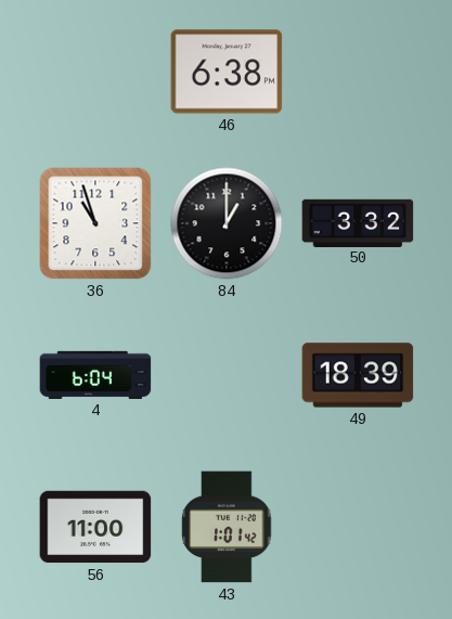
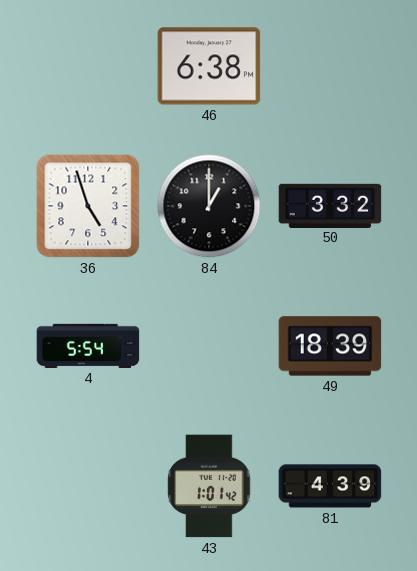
36: 10:57 -> 4:57 (88, 206)
4: 6:04 -> 5:54 (88, 346)
56: 11:00 -> none (95, 527)
81: none -> 4:39 (330, 486)
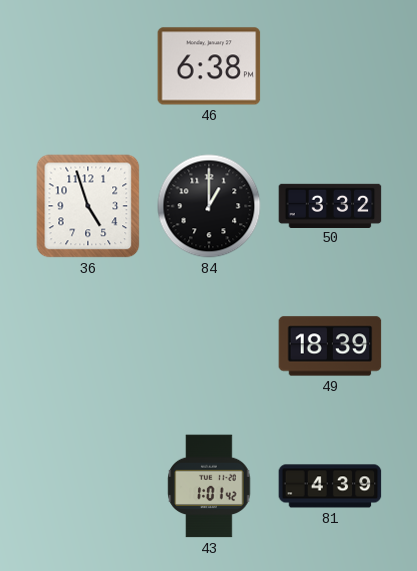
4: 5:54 -> none (88, 346)
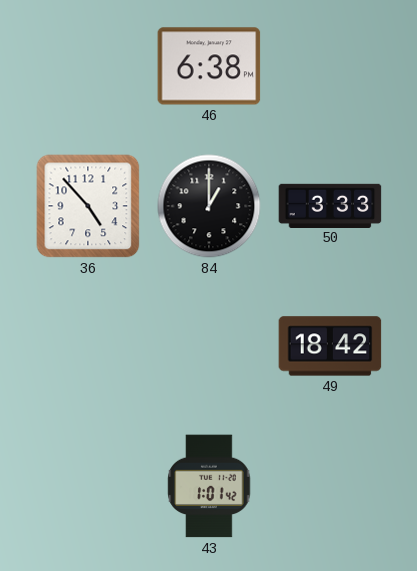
36: 4:57 -> 4:53 (88, 206)
50: 3:32 -> 3:33 (330, 205)
49: 18:39 -> 18:42 (330, 346)
81: 4:39 -> none (330, 486)
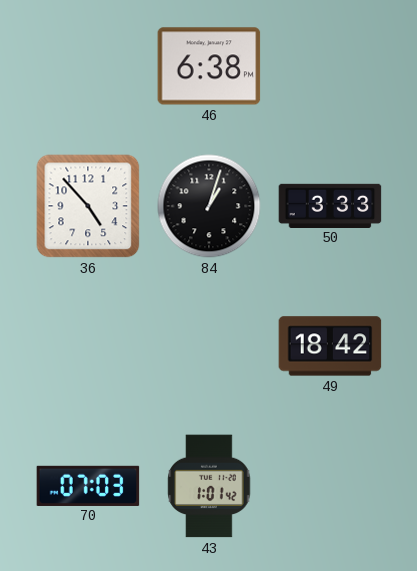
84: 1:00 -> 1:03 (209, 206)
70: none -> 07:03 (88, 485)
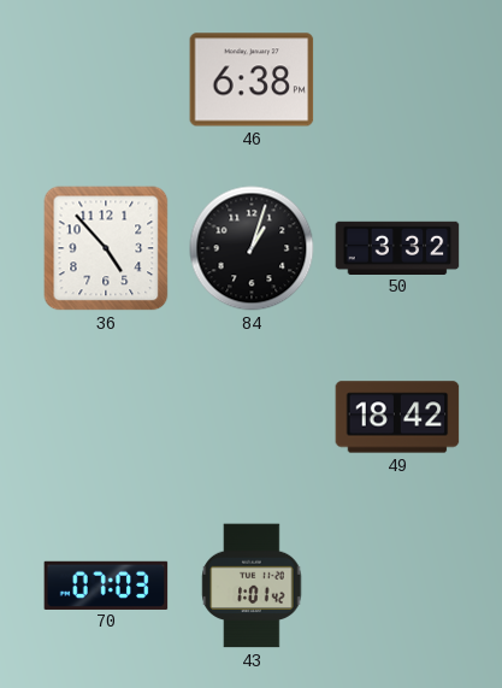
50: 3:33 -> 3:32 (397, 247)
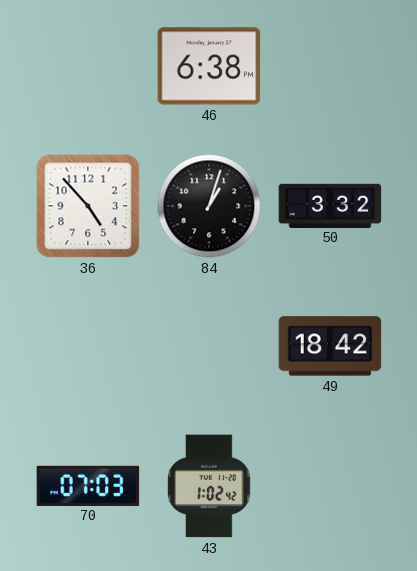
43: 1:01 -> 1:02 (209, 486)
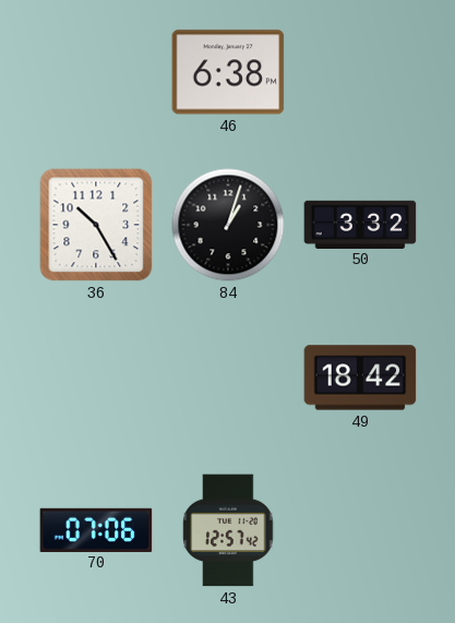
36: 4:53 -> 10:25 (96, 225)
70: 07:03 -> 07:06 (96, 529)
43: 1:02 -> 12:57 (228, 530)
